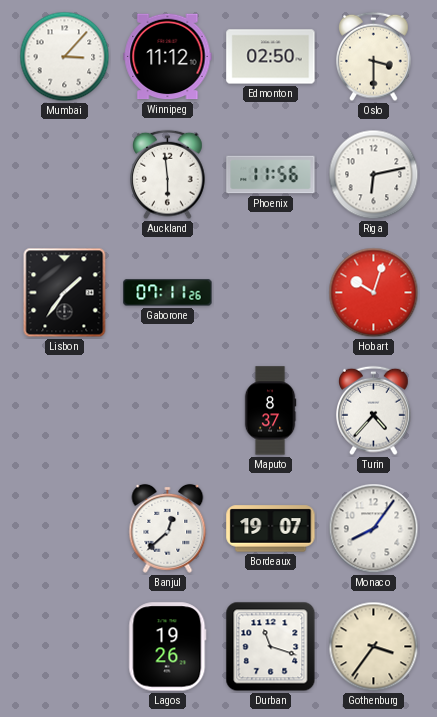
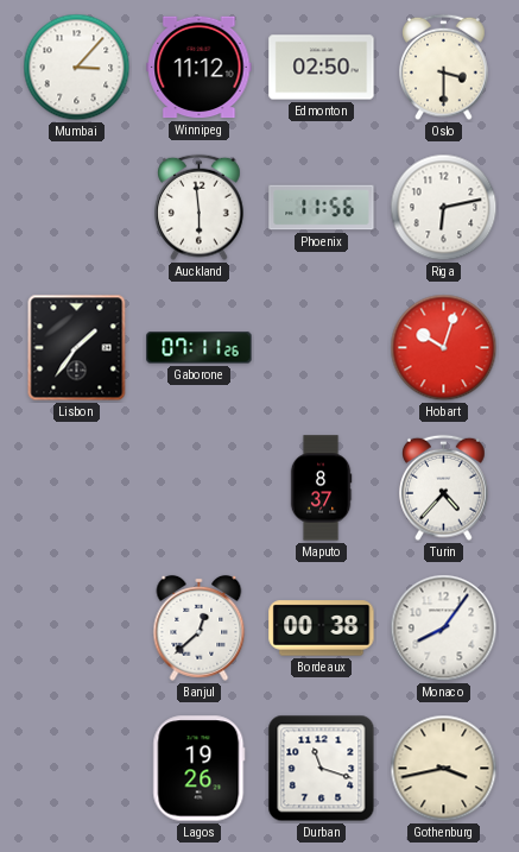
Bordeaux: 19:07 -> 00:38 (322, 629)
Gothenburg: 3:36 -> 3:43 (444, 769)
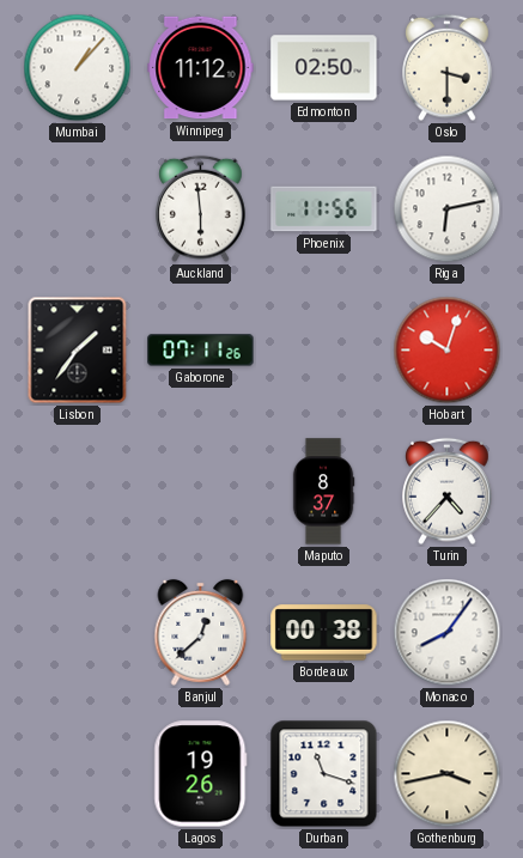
Mumbai: 3:07 -> 1:07 (78, 68)
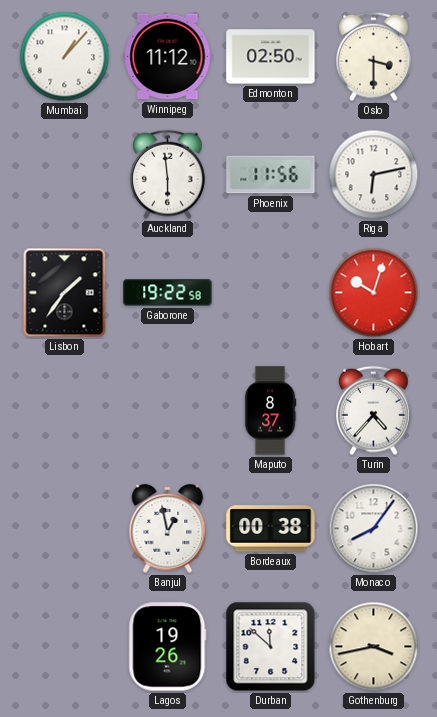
Gaborone: 07:11 -> 19:22 (168, 293)
Banjul: 12:38 -> 12:58 (168, 528)
Durban: 11:18 -> 11:52 (271, 647)
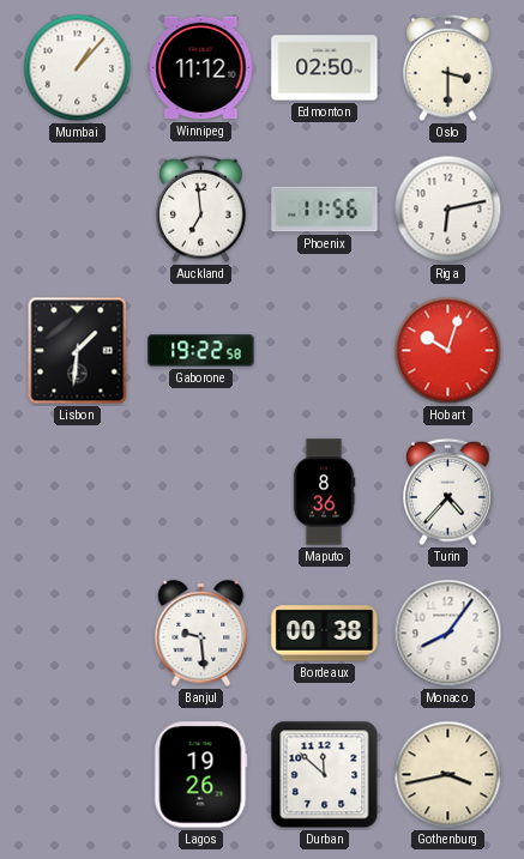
Auckland: 5:59 -> 6:59 (201, 210)
Lisbon: 1:36 -> 1:31 (78, 351)
Maputo: 8:37 -> 8:36 (324, 492)
Banjul: 12:58 -> 9:29 (201, 633)
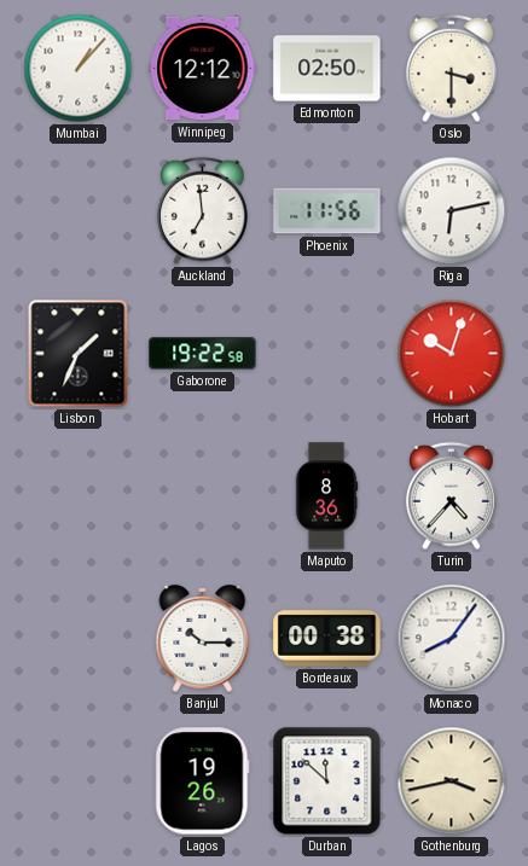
Winnipeg: 11:12 -> 12:12 (203, 69)
Lisbon: 1:31 -> 1:34 (79, 354)
Banjul: 9:29 -> 10:15 (203, 638)
